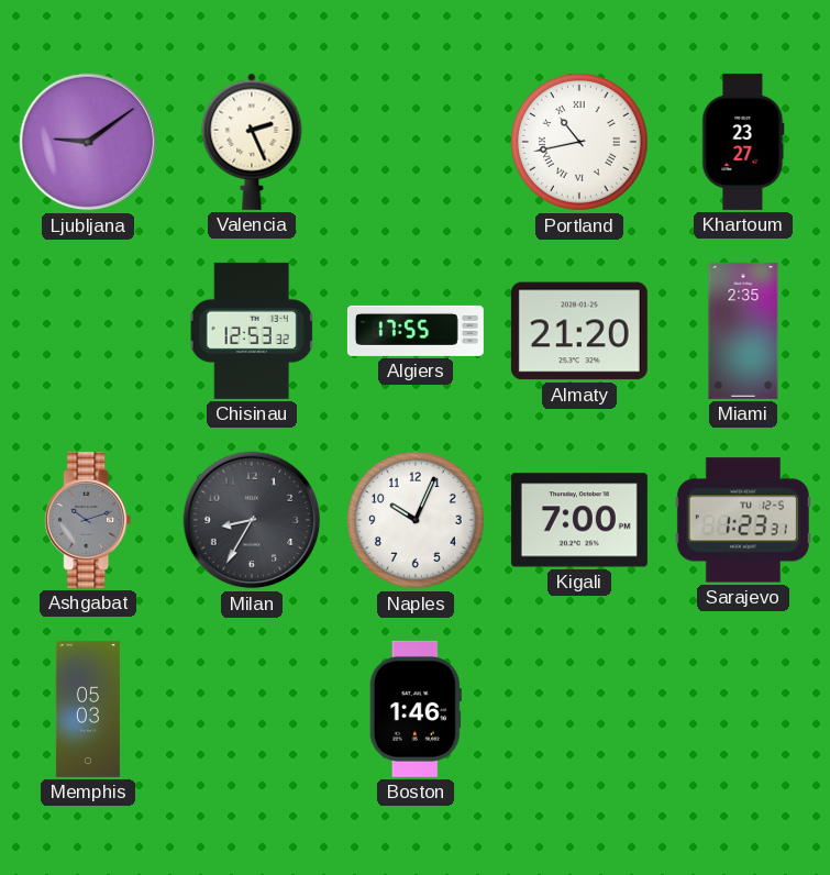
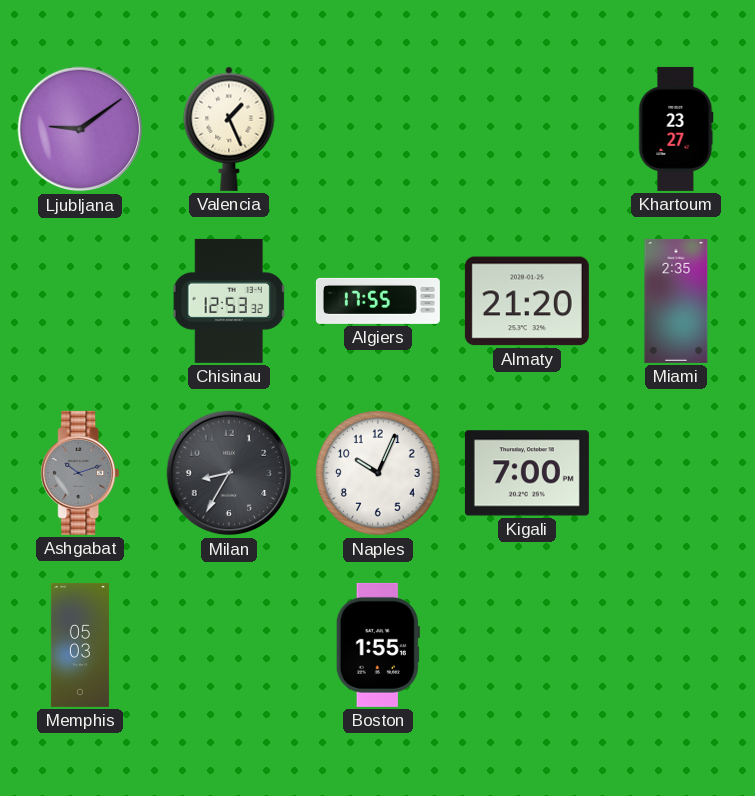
Valencia: 2:26 -> 1:26 (229, 129)
Portland: 10:43 -> none (579, 142)
Sarajevo: 1:23 -> none (743, 520)
Boston: 1:46 -> 1:55 (378, 645)
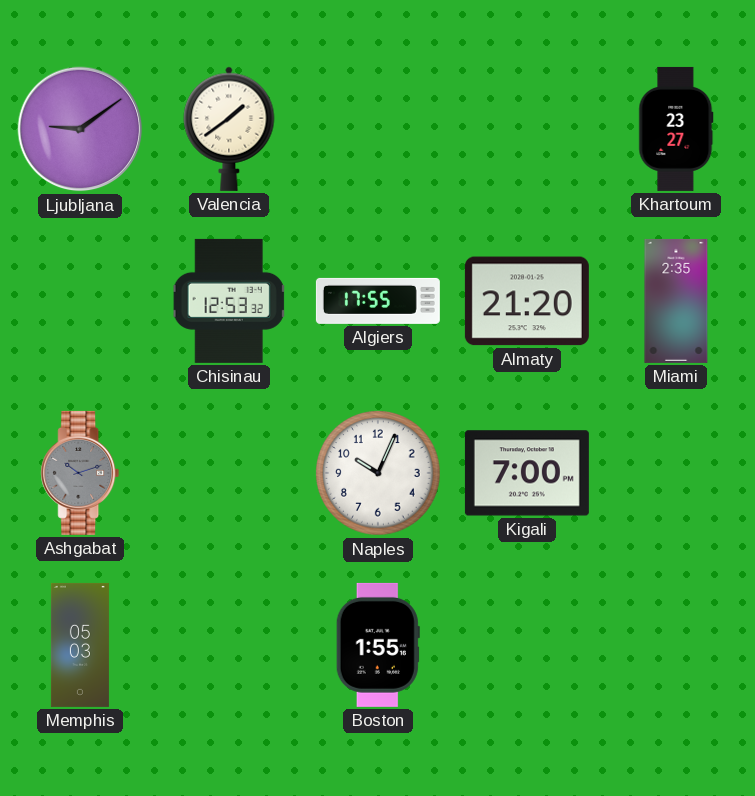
Valencia: 1:26 -> 1:39 (229, 129)
Milan: 8:35 -> none (229, 473)
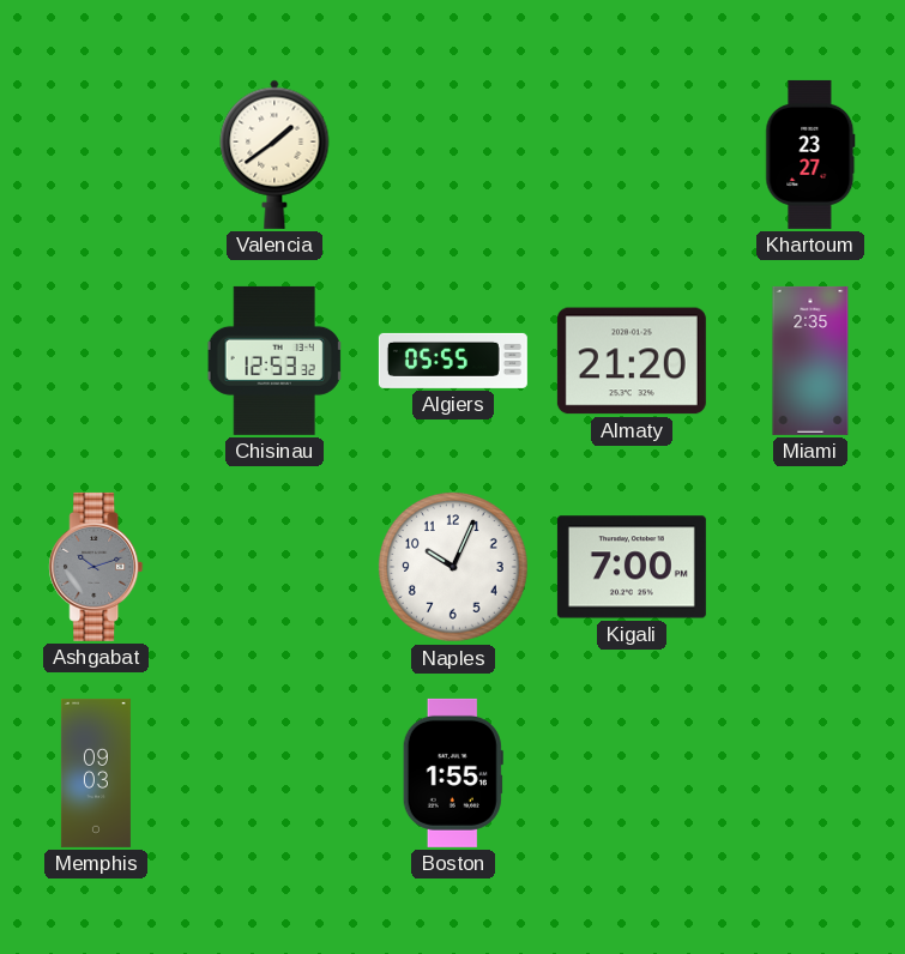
Ljubljana: 9:09 -> none (80, 129)
Algiers: 17:55 -> 05:55 (453, 361)
Memphis: 05:03 -> 09:03 (96, 773)
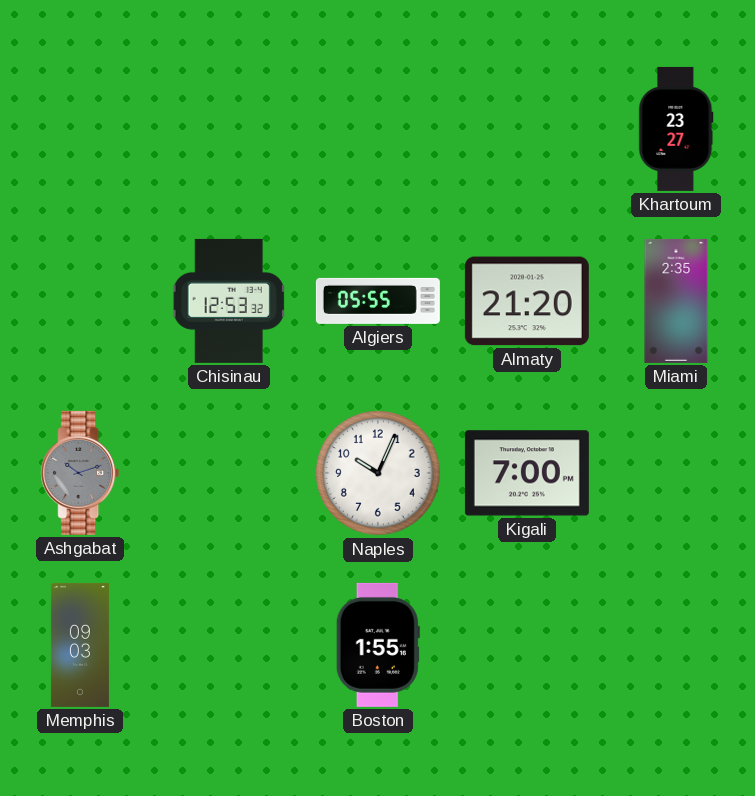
Valencia: 1:39 -> none (274, 155)
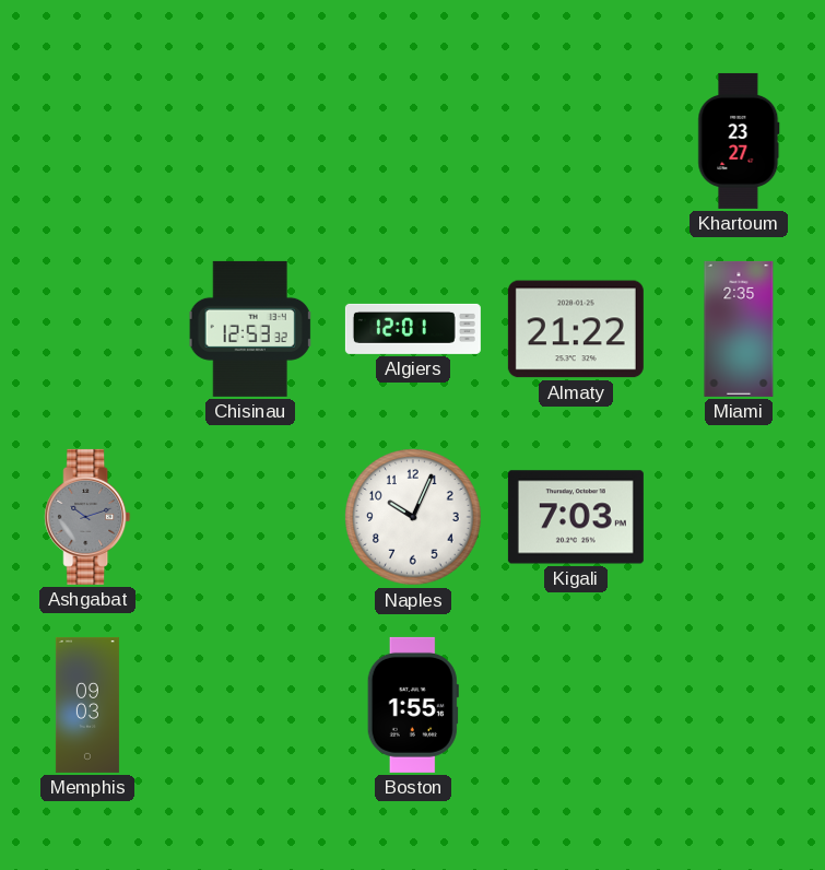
Algiers: 05:55 -> 12:01 (413, 329)
Almaty: 21:20 -> 21:22 (576, 329)
Kigali: 7:00 -> 7:03 (576, 517)
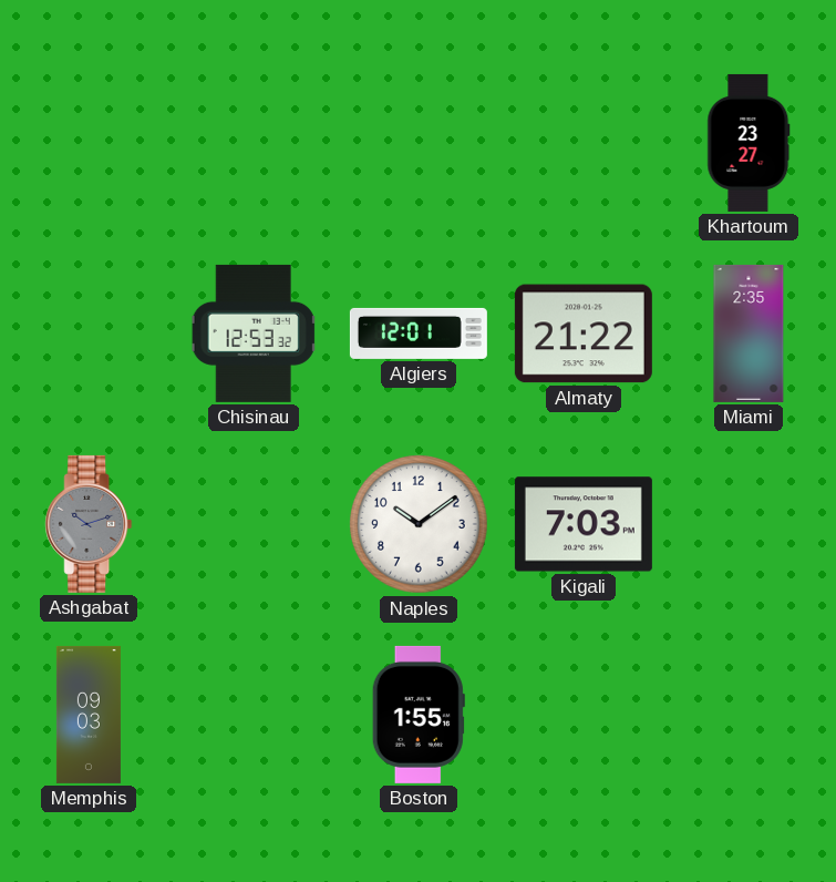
Naples: 10:04 -> 10:09 (419, 524)
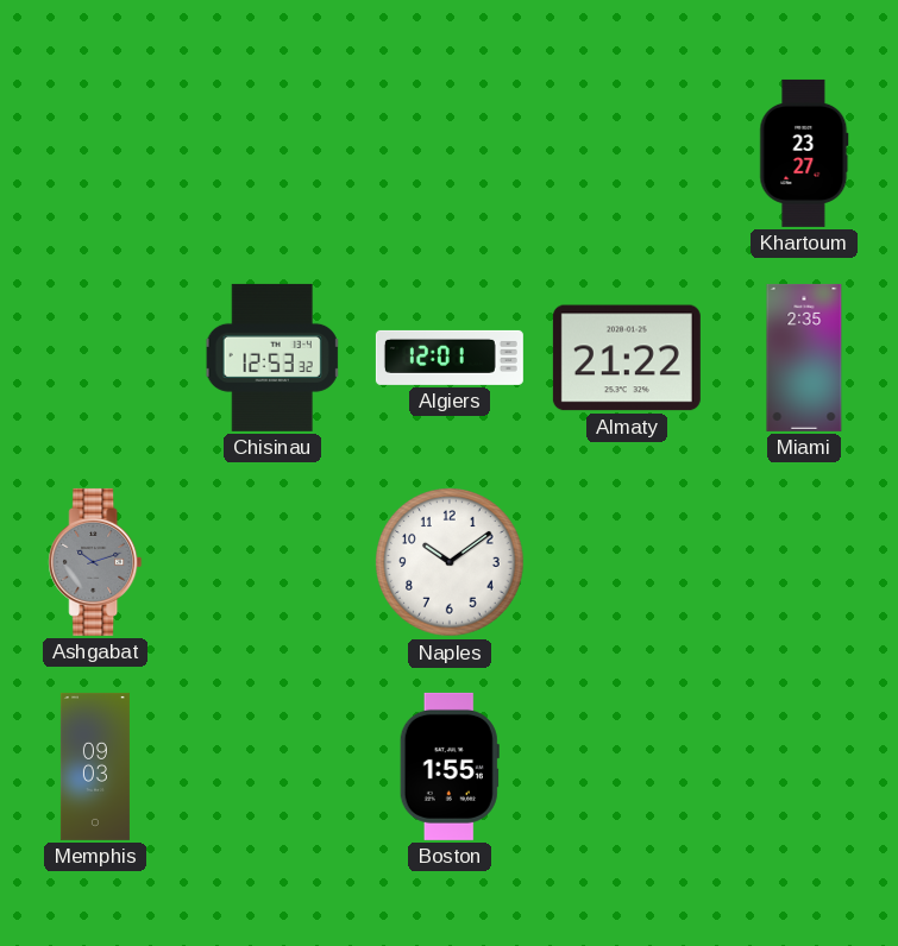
Kigali: 7:03 -> none (584, 524)
